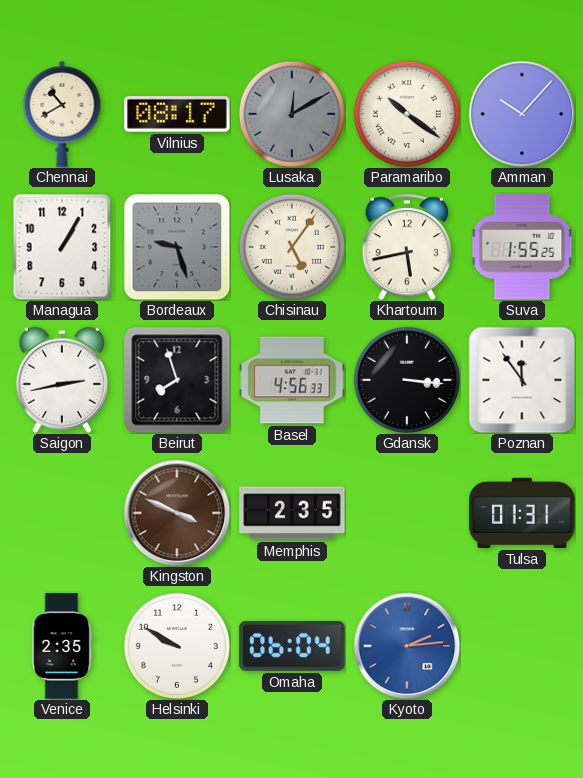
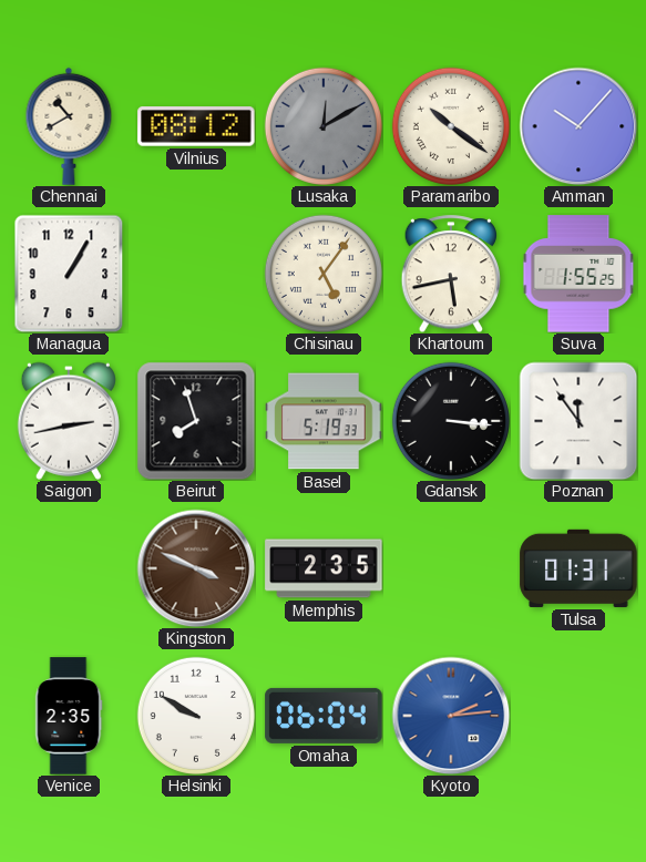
Vilnius: 08:17 -> 08:12 (196, 126)
Bordeaux: 9:27 -> none (177, 247)
Basel: 4:56 -> 5:19 (324, 421)
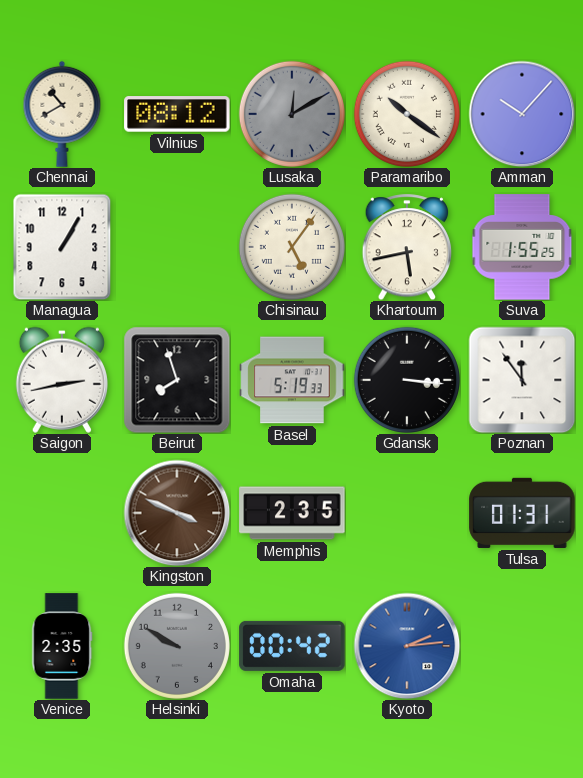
Helsinki dial: white -> grey (177, 646)
Omaha: 06:04 -> 00:42 (292, 646)
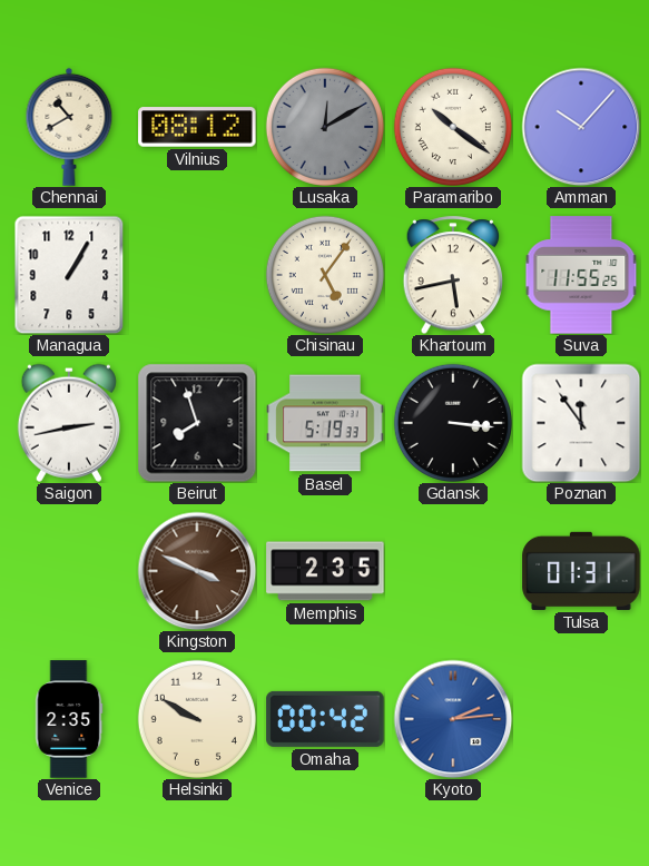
Suva: 1:55 -> 11:55 (581, 275)
Helsinki dial: grey -> cream (197, 719)
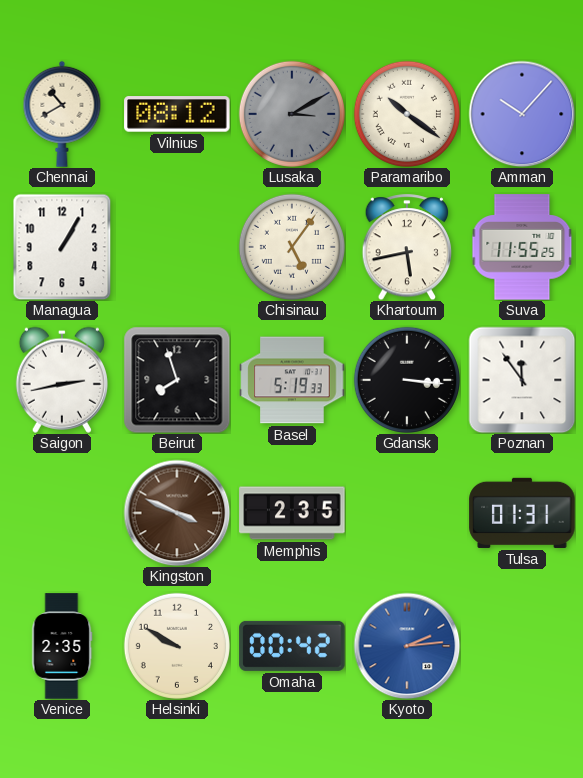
Lusaka: 12:10 -> 3:10 (292, 114)
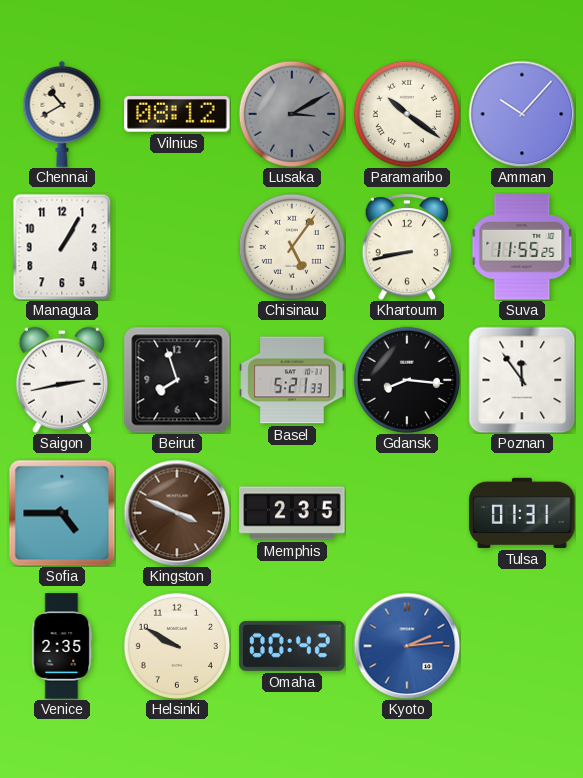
Khartoum: 5:43 -> 8:43 (407, 247)
Basel: 5:19 -> 5:21 (292, 380)
Gdansk: 3:16 -> 8:16 (407, 380)
Sofia: none -> 4:45 (62, 513)
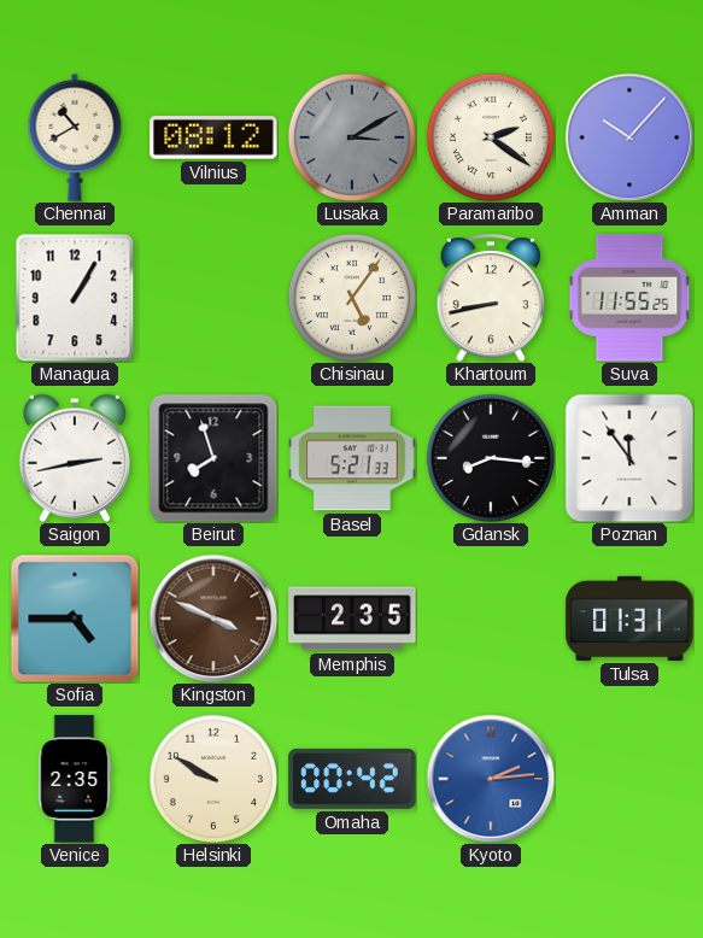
Paramaribo: 10:21 -> 2:21 (491, 137)
